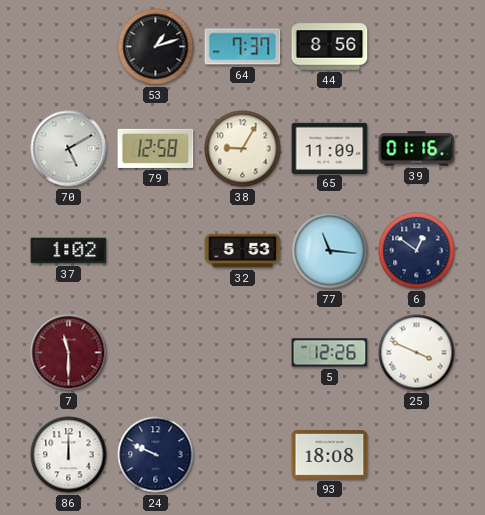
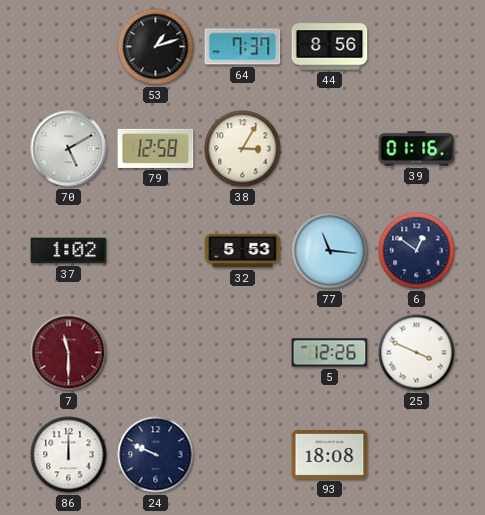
38: 9:05 -> 3:05 (243, 149)
65: 11:09 -> none (330, 148)
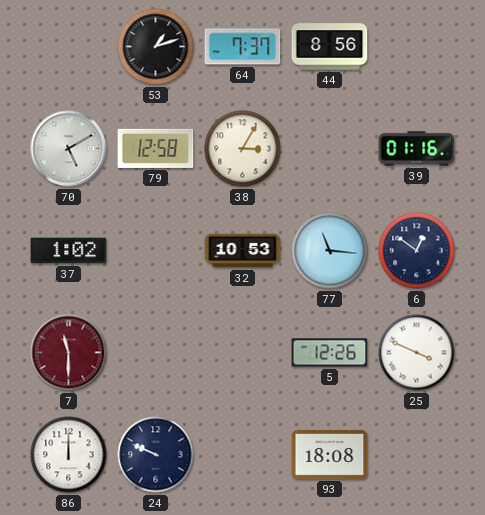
32: 5:53 -> 10:53 (243, 251)
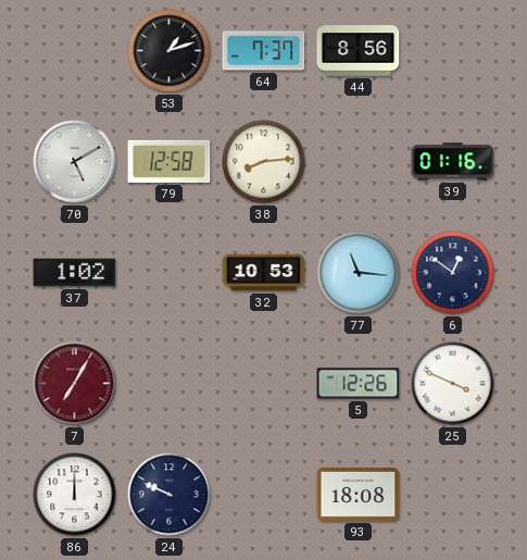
38: 3:05 -> 8:14 (264, 162)
7: 11:30 -> 7:05 (75, 384)
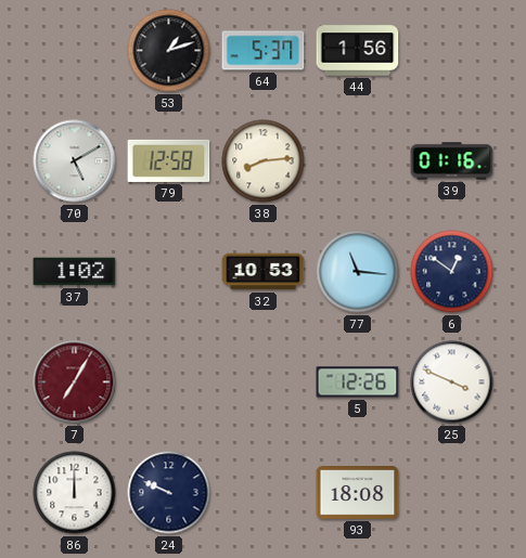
64: 7:37 -> 5:37 (264, 51)
44: 8:56 -> 1:56 (358, 51)
